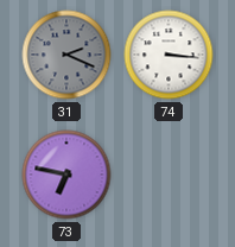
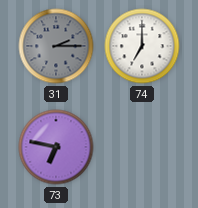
31: 2:19 -> 2:15 (56, 46)
74: 3:16 -> 7:00 (142, 46)
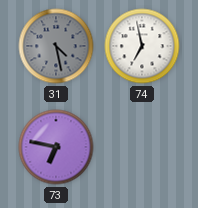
31: 2:15 -> 4:28 (56, 46)
74: 7:00 -> 6:58 (142, 46)
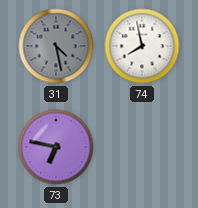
74: 6:58 -> 7:58 (142, 46)
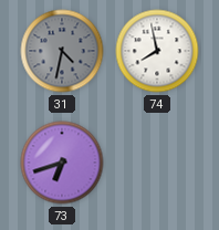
31: 4:28 -> 4:32 (62, 51)
73: 6:47 -> 6:42 (62, 163)
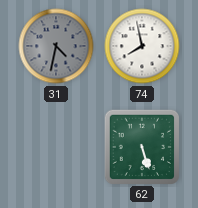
73: 6:42 -> none (62, 163)
62: none -> 5:27 (141, 146)
